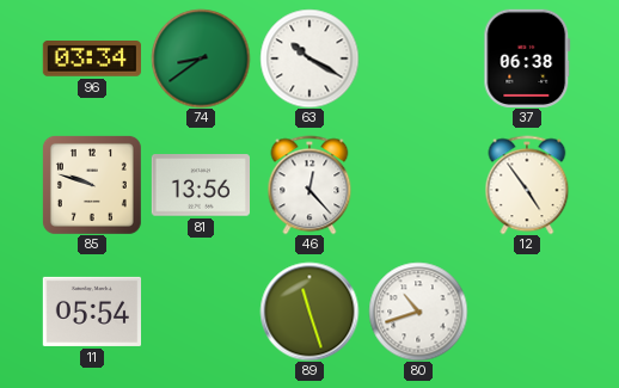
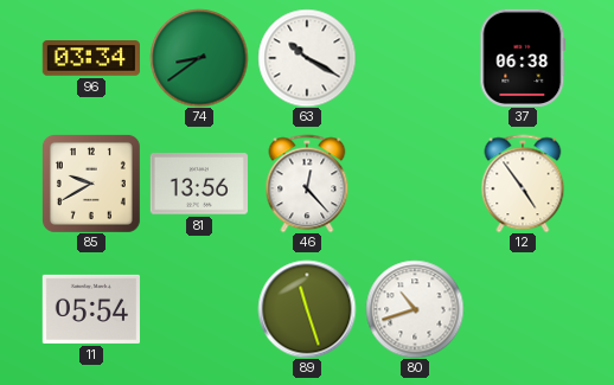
85: 9:48 -> 9:40 (91, 184)
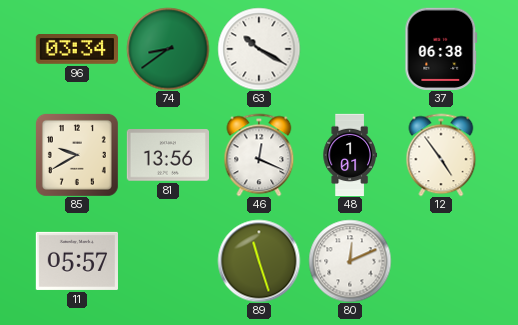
46: 12:23 -> 12:19 (259, 155)
48: none -> 1:01 (350, 155)
11: 05:54 -> 05:57 (76, 261)
80: 10:42 -> 12:11 (350, 261)
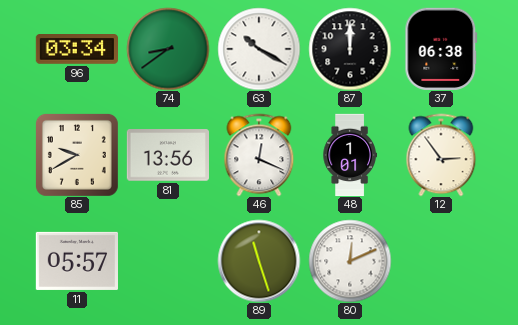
87: none -> 12:00 (350, 49)
12: 4:54 -> 2:54 (441, 155)
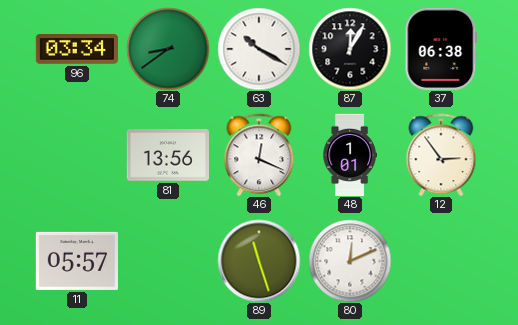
87: 12:00 -> 12:05 (350, 49)
85: 9:40 -> none (77, 155)
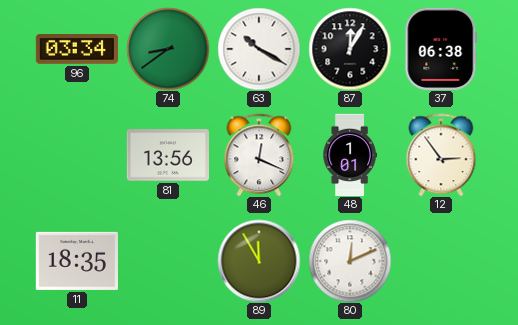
11: 05:57 -> 18:35 (76, 261)
89: 11:27 -> 11:55 (259, 261)
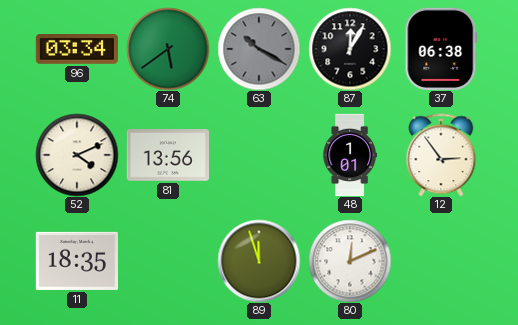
74: 8:39 -> 5:39 (168, 49)
63 dial: white -> grey (259, 49)
52: none -> 4:11 (77, 155)
46: 12:19 -> none (259, 155)
89: 11:55 -> 11:57 (259, 261)
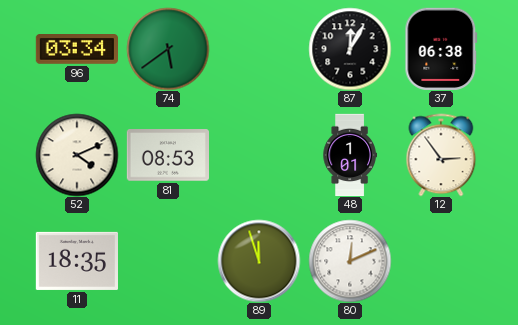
63: 10:20 -> none (259, 49)
81: 13:56 -> 08:53 (167, 155)
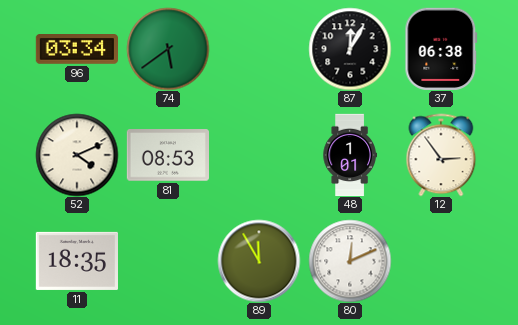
89: 11:57 -> 11:55 (259, 261)
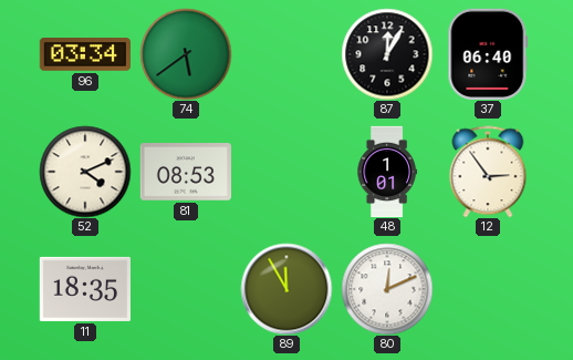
37: 06:38 -> 06:40 (488, 54)
